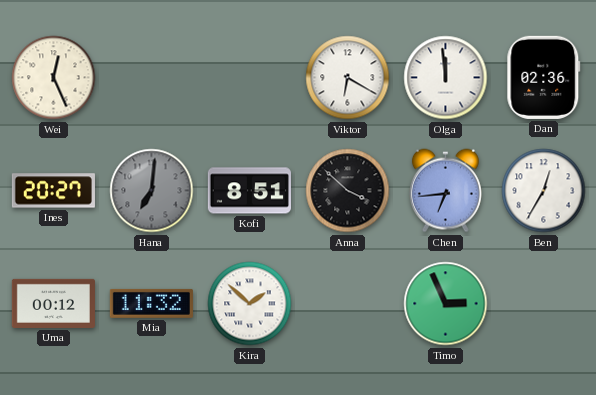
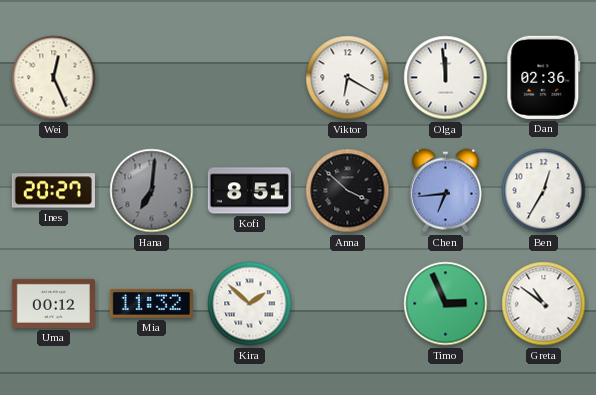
Greta: none -> 10:51 (544, 304)
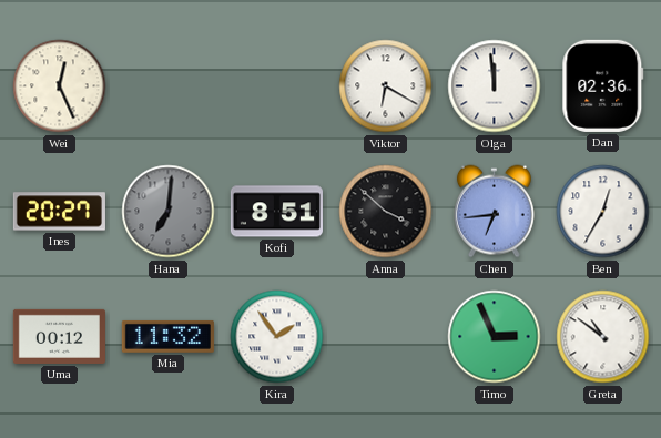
Kira: 1:52 -> 1:54 (277, 337)
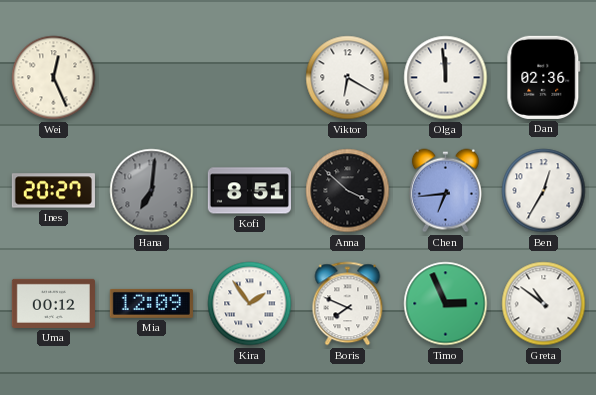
Mia: 11:32 -> 12:09 (151, 303)
Boris: none -> 7:49 (348, 304)
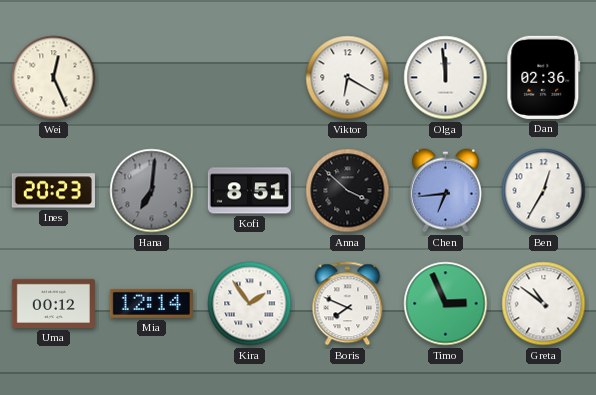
Ines: 20:27 -> 20:23 (53, 191)
Mia: 12:09 -> 12:14 (151, 303)
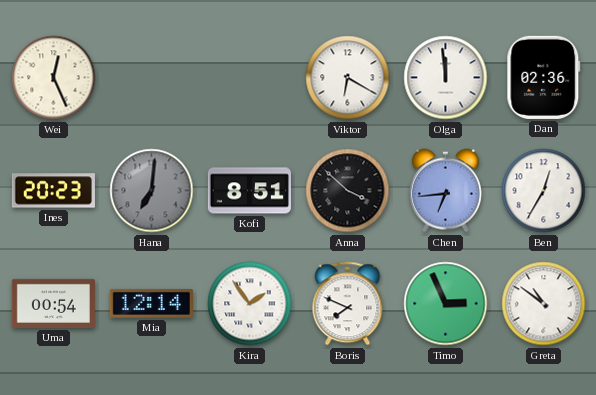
Uma: 00:12 -> 00:54 (53, 303)
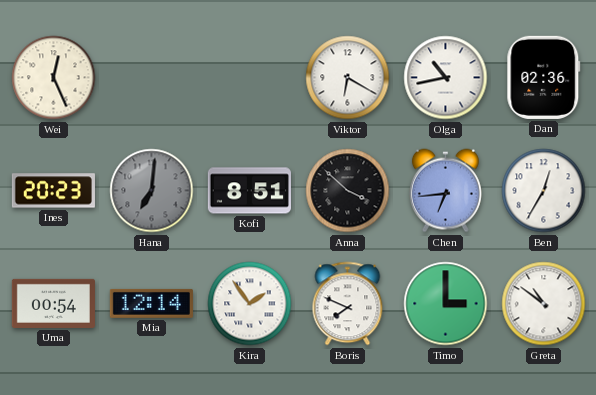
Olga: 11:59 -> 10:43 (446, 78)
Timo: 2:56 -> 3:00 (446, 304)
